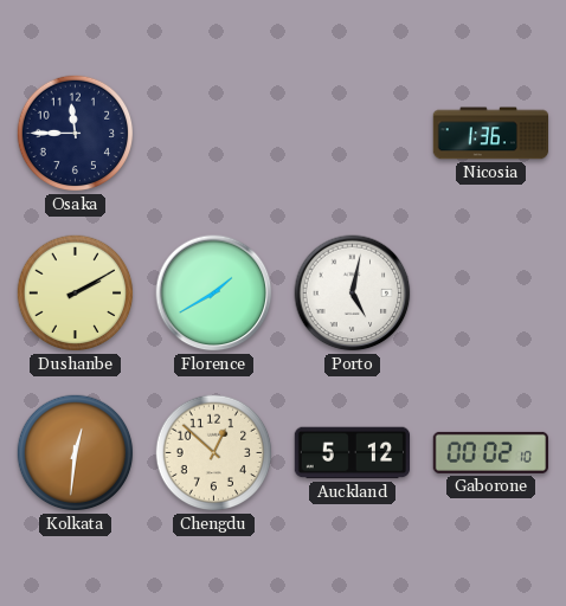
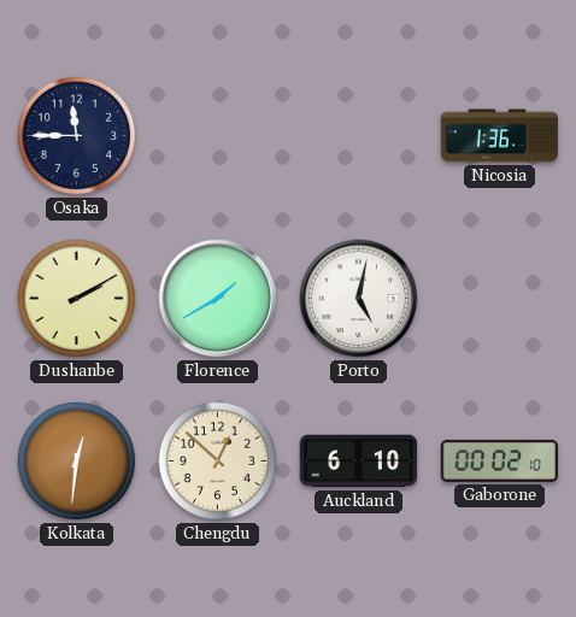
Auckland: 5:12 -> 6:10 (359, 462)
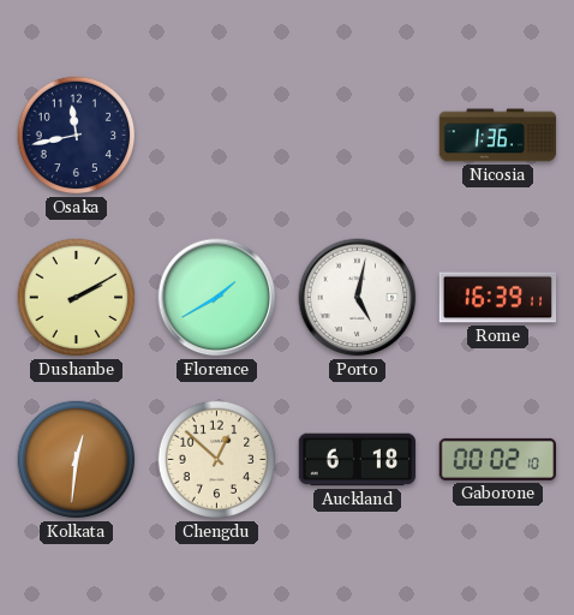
Osaka: 11:45 -> 11:43 (77, 136)
Rome: none -> 16:39 (498, 298)
Auckland: 6:10 -> 6:18 (358, 460)
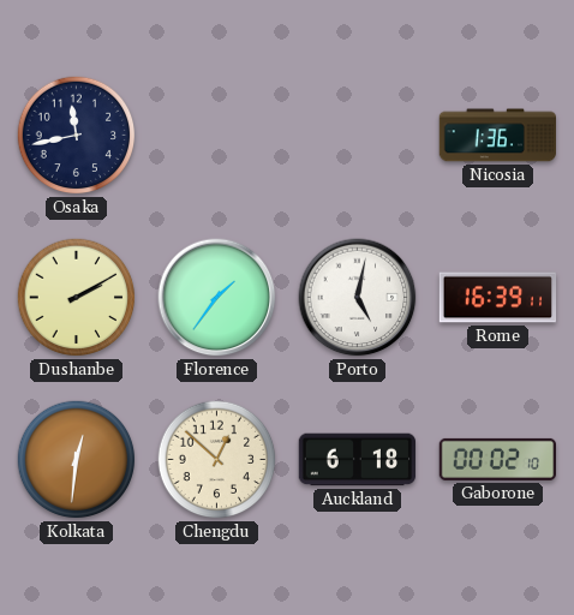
Florence: 1:40 -> 1:36 (217, 298)
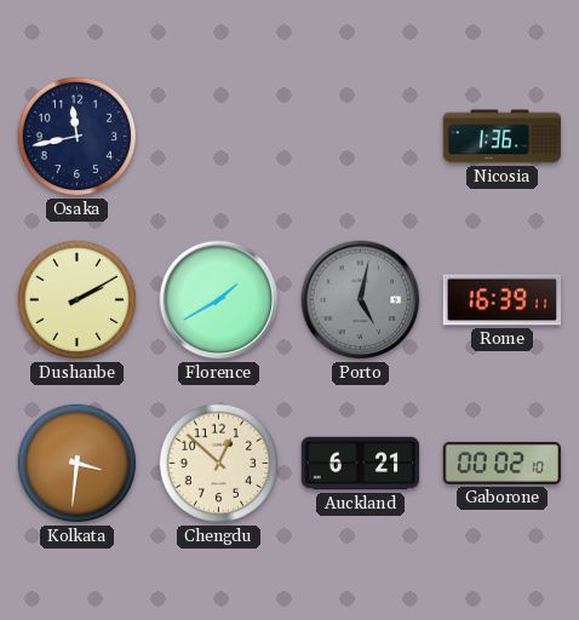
Florence: 1:36 -> 1:40 (219, 300)
Porto dial: white -> grey (361, 300)
Kolkata: 12:31 -> 3:31 (78, 464)
Auckland: 6:18 -> 6:21 (361, 464)
